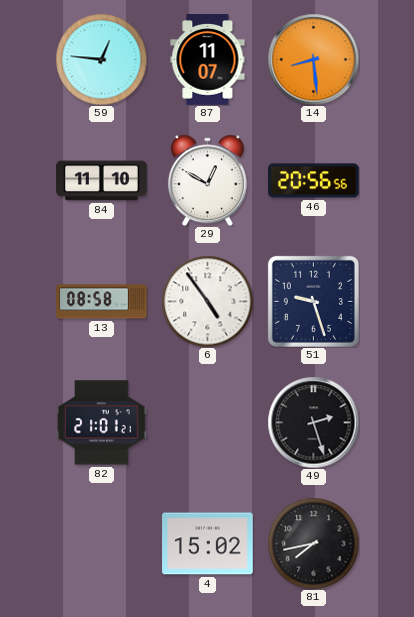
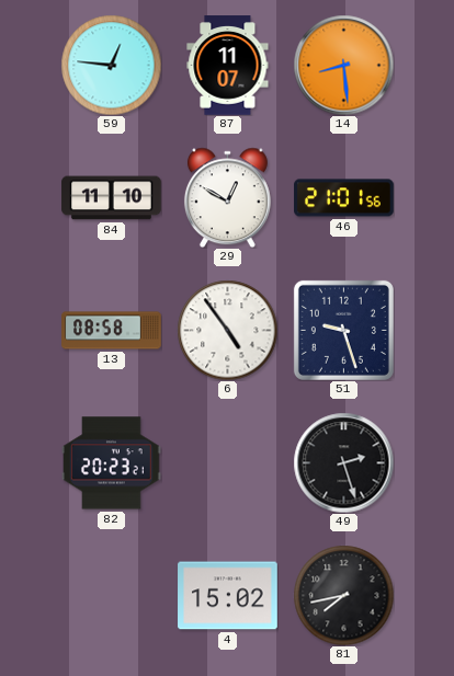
46: 20:56 -> 21:01 (344, 198)
82: 21:01 -> 20:23 (112, 463)
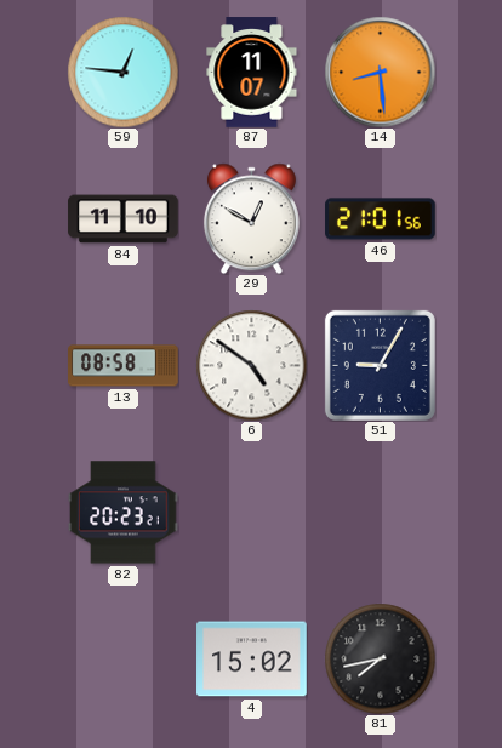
6: 4:54 -> 4:51 (251, 365)
51: 9:27 -> 9:05 (380, 365)
49: 2:27 -> none (343, 462)
